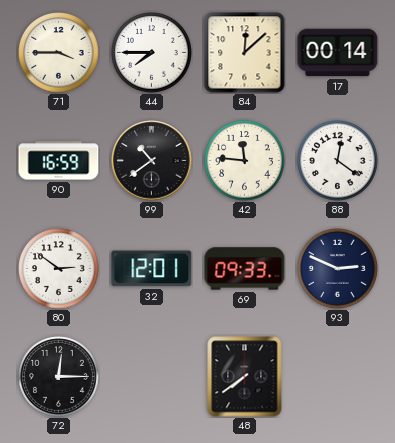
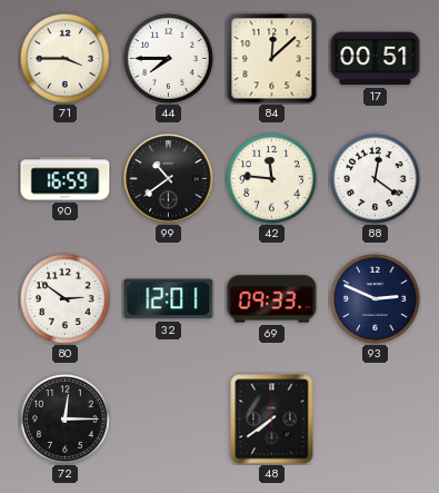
17: 00:14 -> 00:51 (376, 59)
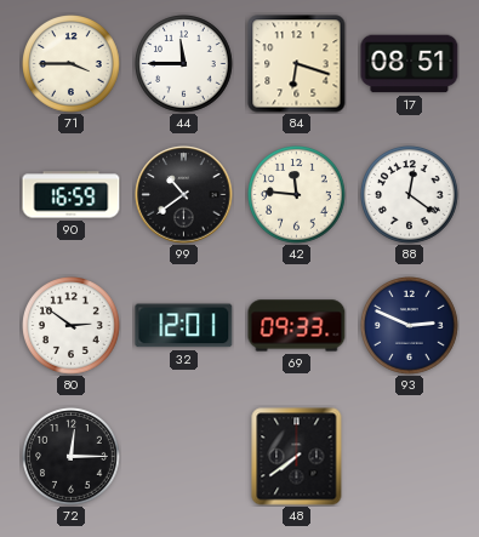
44: 7:45 -> 11:45 (184, 64)
84: 12:08 -> 6:18 (297, 64)
17: 00:51 -> 08:51 (410, 64)
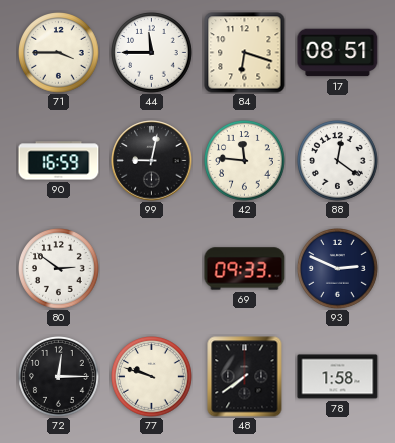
99: 10:39 -> 9:02 (152, 161)
32: 12:01 -> none (184, 326)
77: none -> 9:48 (152, 377)
78: none -> 1:58 (338, 377)
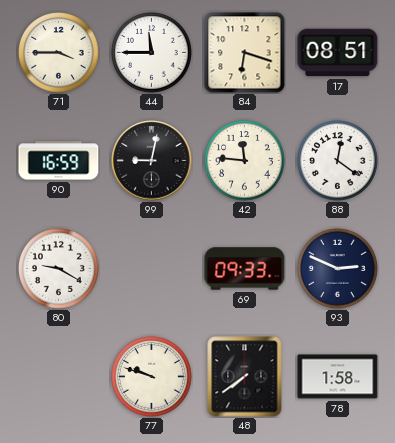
80: 2:51 -> 9:20 (59, 269)
72: 12:15 -> none (59, 377)
